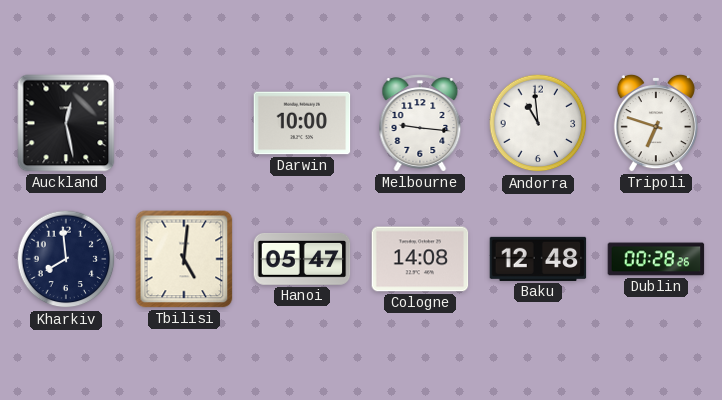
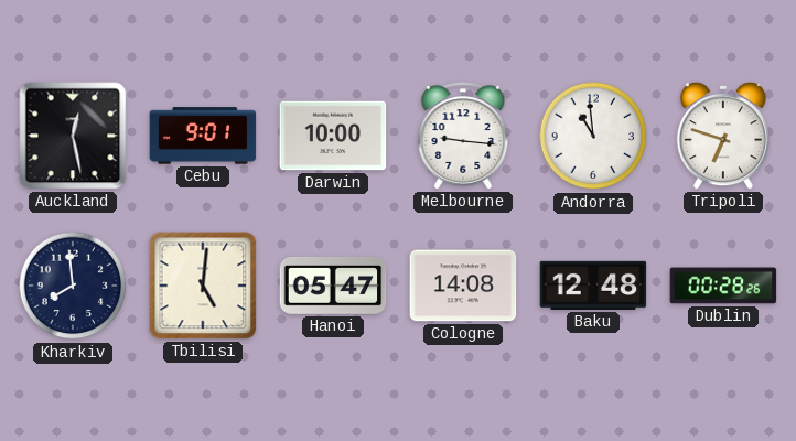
Cebu: none -> 9:01 (203, 136)
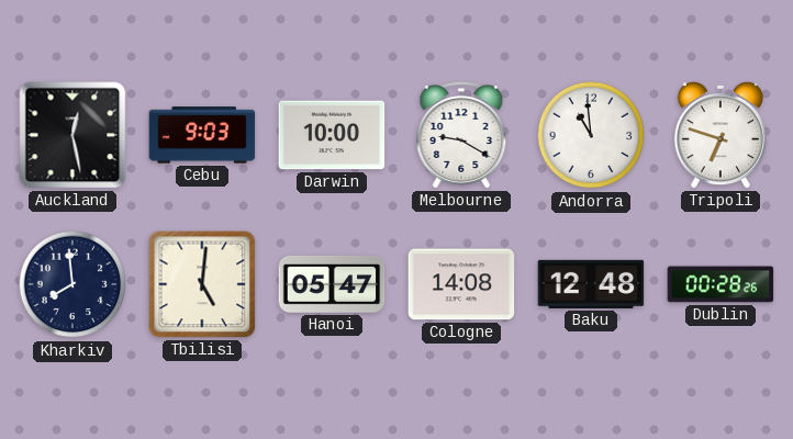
Cebu: 9:01 -> 9:03 (202, 135)
Melbourne: 9:16 -> 9:20 (461, 135)
